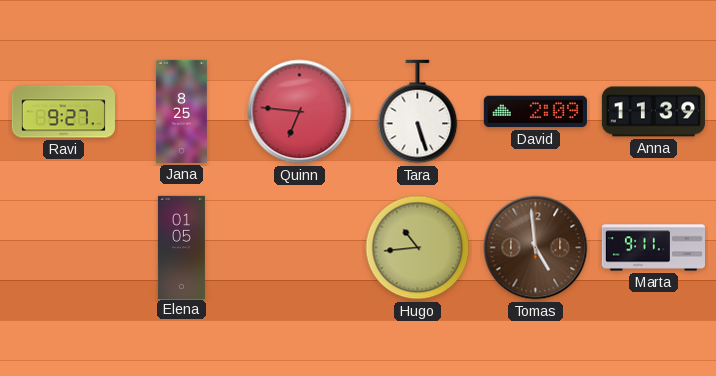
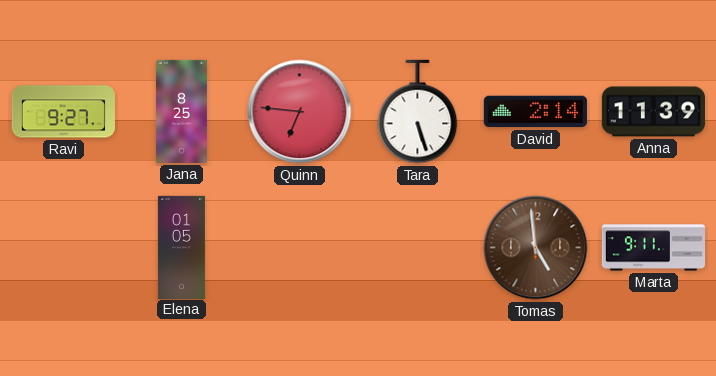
David: 2:09 -> 2:14 (535, 112)
Hugo: 10:44 -> none (418, 248)
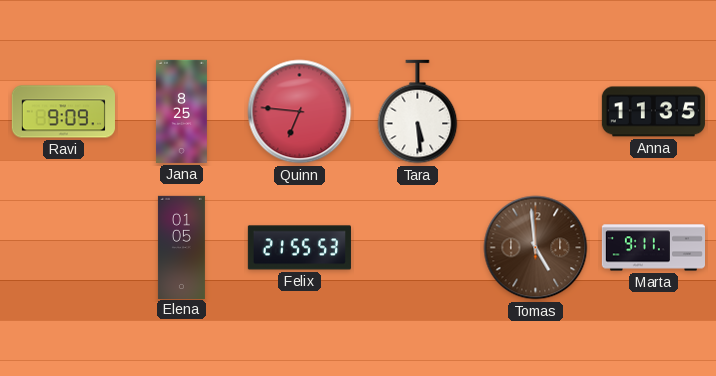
Ravi: 9:27 -> 9:09 (63, 112)
Tara: 5:27 -> 5:29 (418, 112)
David: 2:14 -> none (535, 112)
Anna: 11:39 -> 11:35 (653, 112)
Felix: none -> 21:55 (299, 248)
